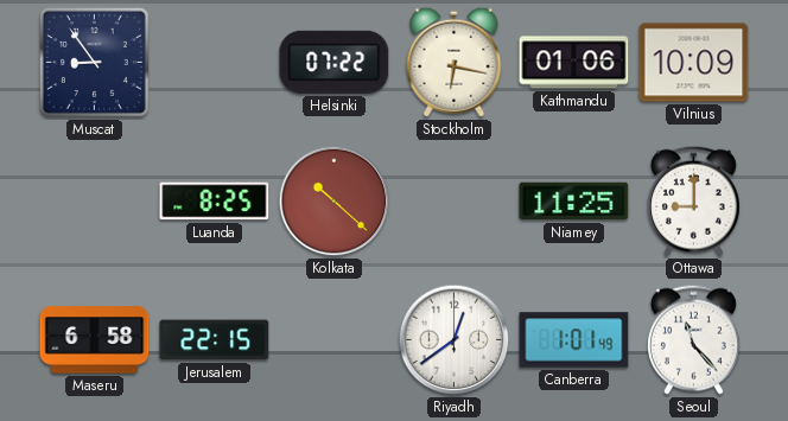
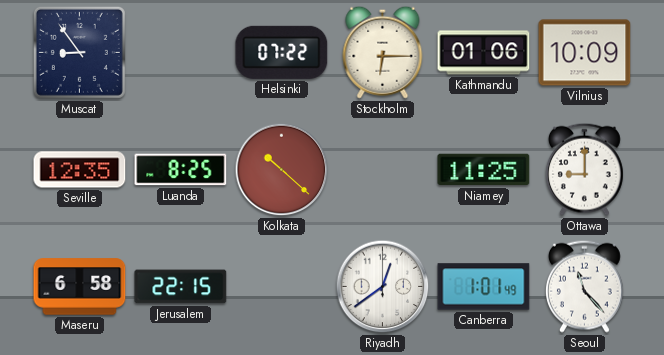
Stockholm: 6:17 -> 6:15 (383, 52)
Seville: none -> 12:35 (80, 170)
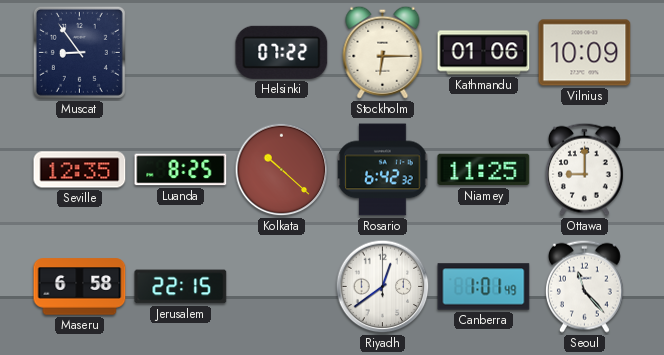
Rosario: none -> 6:42 (383, 170)
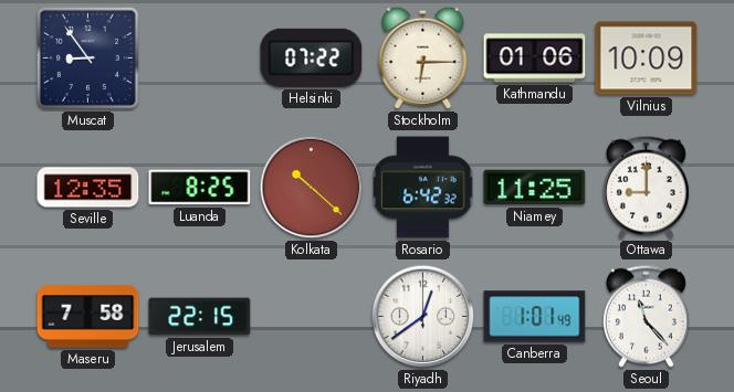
Maseru: 6:58 -> 7:58 (88, 317)
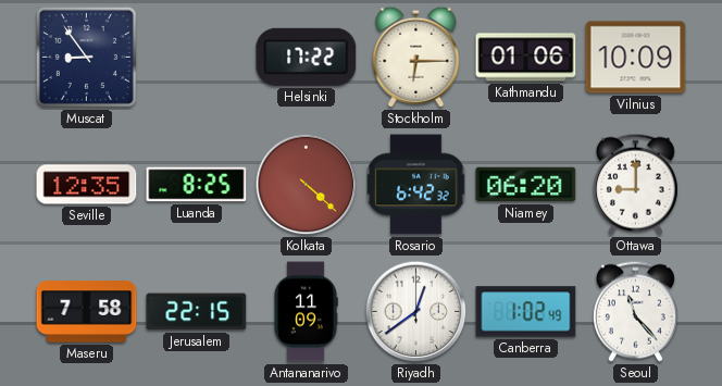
Helsinki: 07:22 -> 17:22 (307, 57)
Kolkata: 10:22 -> 4:22 (307, 185)
Niamey: 11:25 -> 06:20 (526, 185)
Antananarivo: none -> 11:09 (306, 312)
Canberra: 1:01 -> 1:02 (526, 312)
